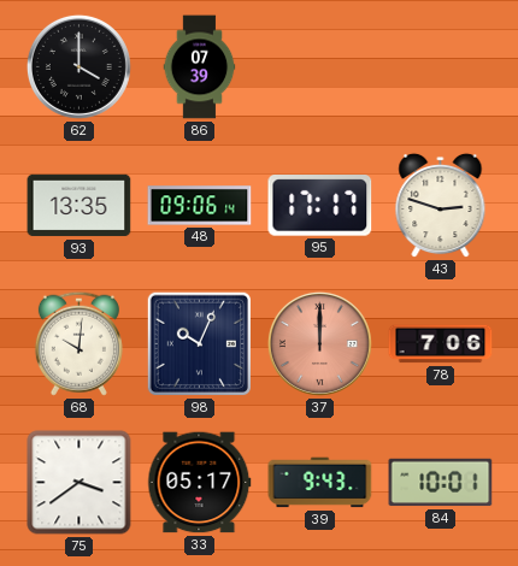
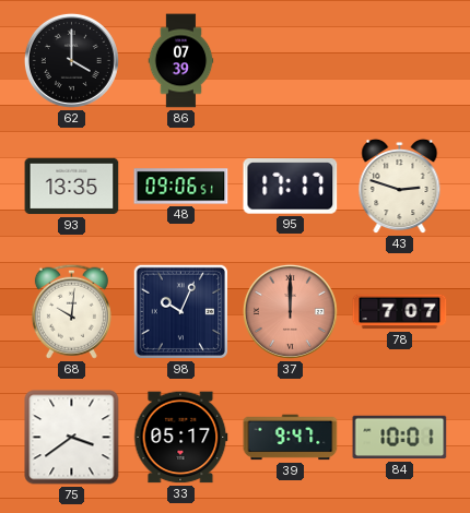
48: 09:06:14 -> 09:06:51 (181, 187)
78: 7:06 -> 7:07 (400, 312)
39: 9:43 -> 9:47 (291, 438)
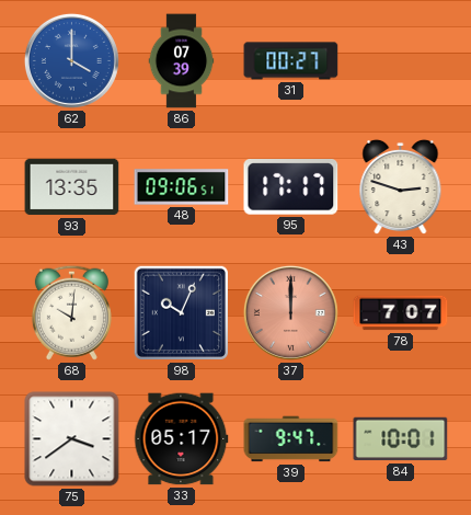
62 dial: black -> blue (71, 60)
31: none -> 00:27 (291, 61)
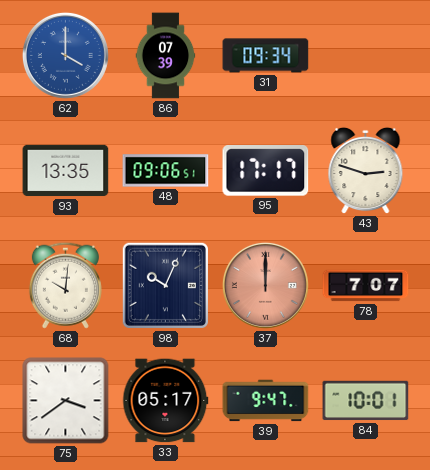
31: 00:27 -> 09:34 (266, 56)
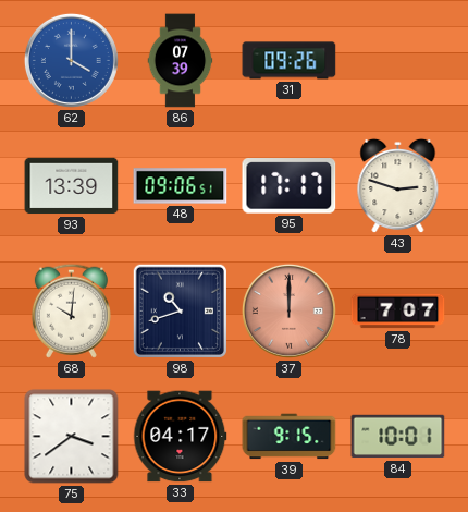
31: 09:34 -> 09:26 (290, 61)
93: 13:35 -> 13:39 (72, 186)
98: 10:04 -> 10:42 (180, 310)
33: 05:17 -> 04:17 (181, 437)
39: 9:47 -> 9:15 (290, 437)
